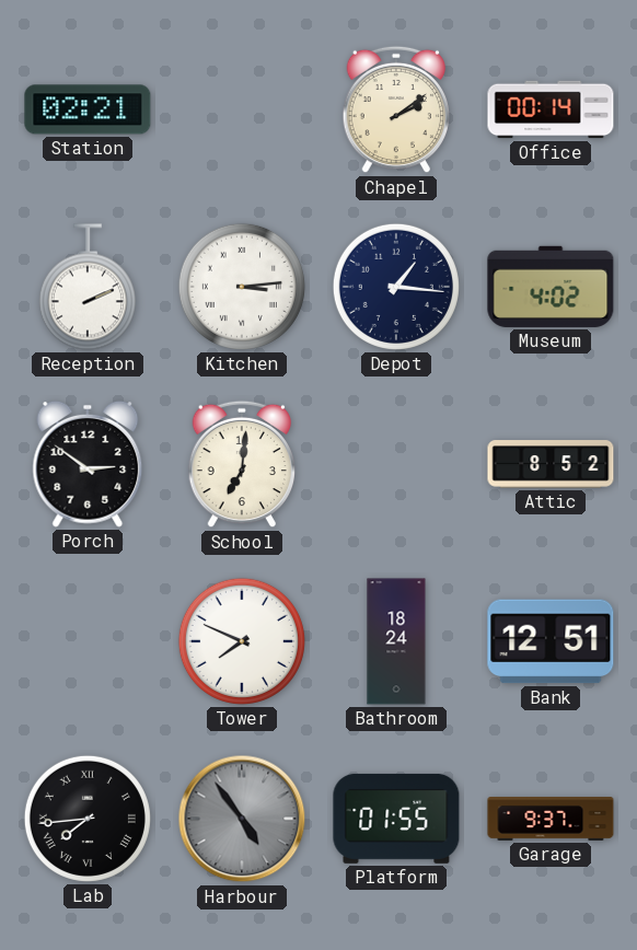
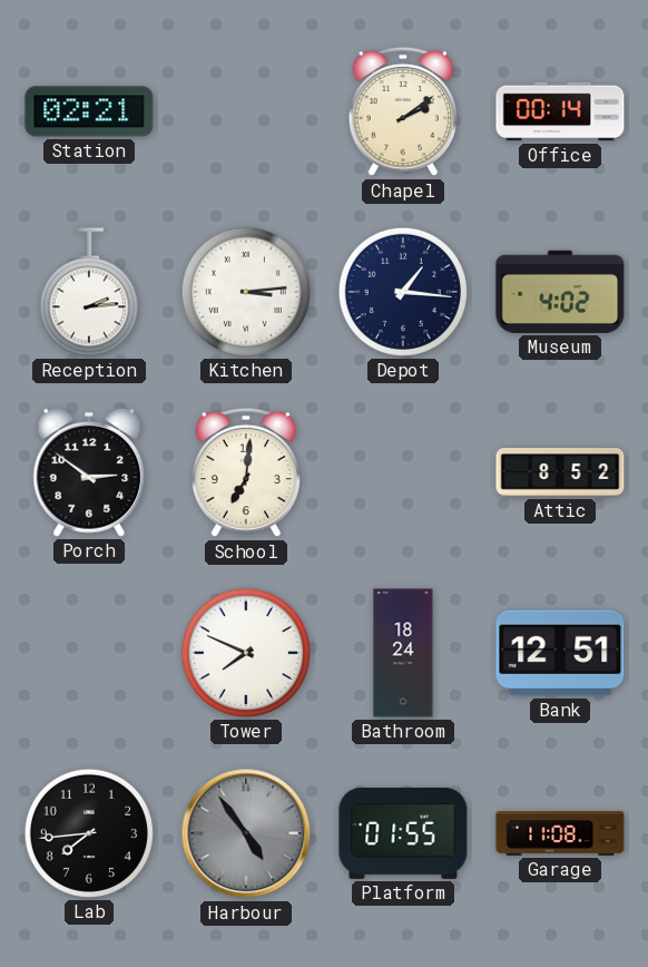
Reception: 2:11 -> 2:14 (89, 292)
Lab numerals: Roman -> Arabic (89, 833)
Garage: 9:37 -> 11:08 (560, 834)
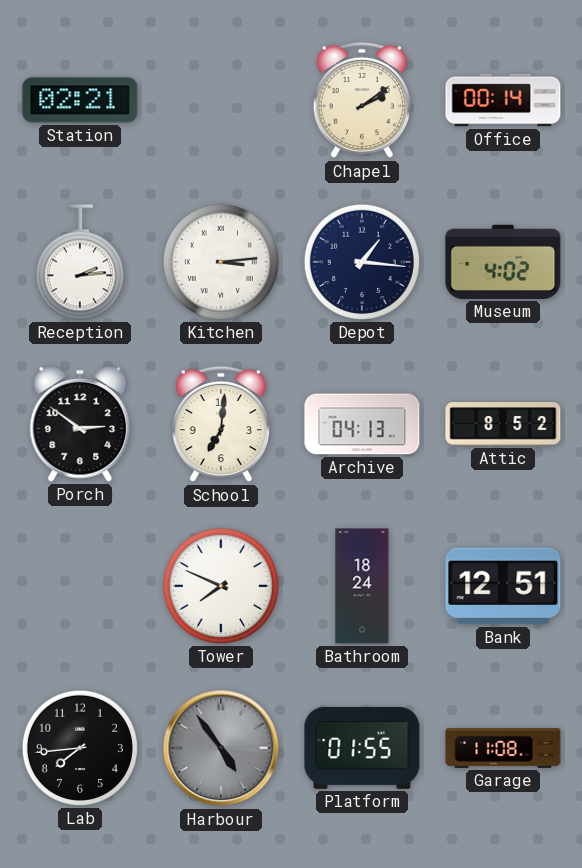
Archive: none -> 04:13 (362, 424)
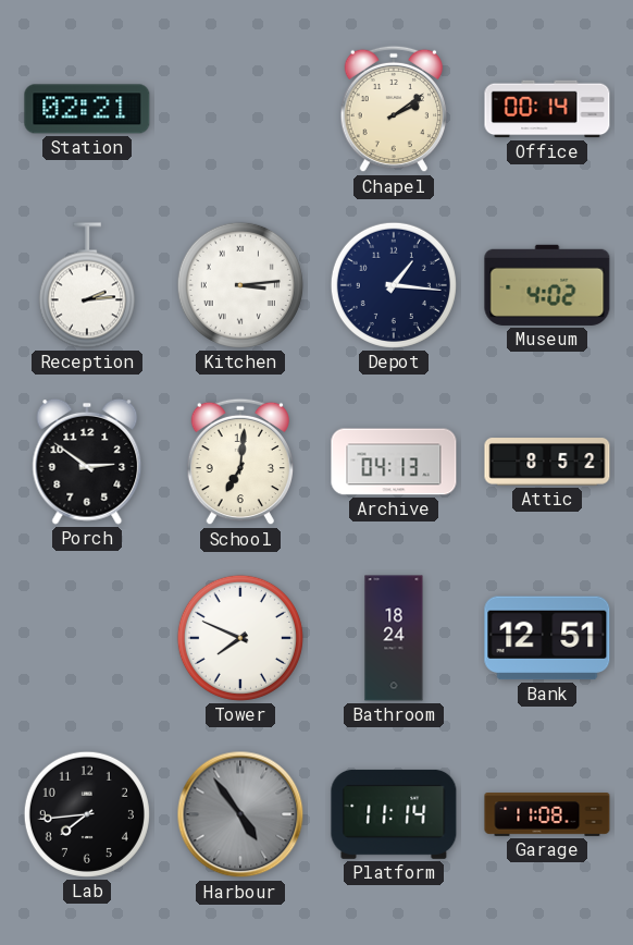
Platform: 01:55 -> 11:14 (394, 814)
